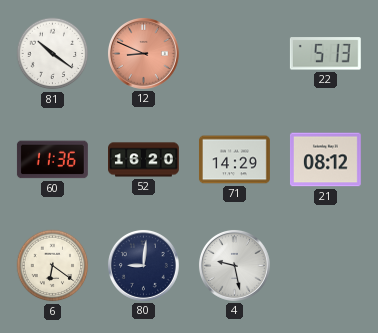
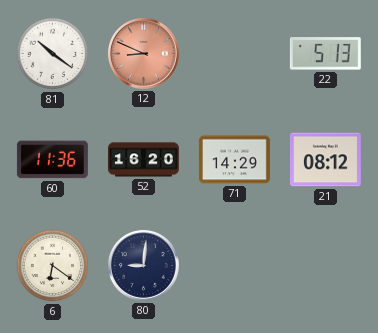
4: 9:28 -> none (234, 265)
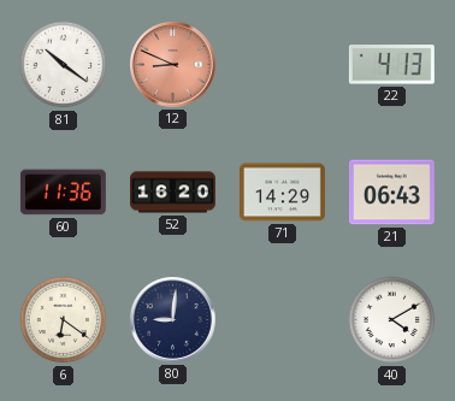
22: 5:13 -> 4:13 (391, 65)
21: 08:12 -> 06:43 (391, 193)
40: none -> 4:10 (392, 320)
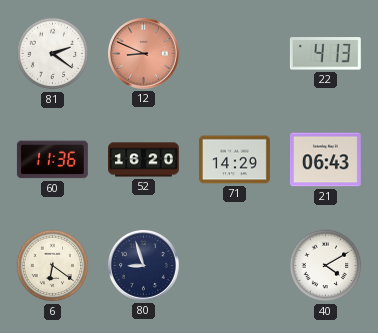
81: 10:21 -> 2:21 (53, 54)
80: 9:01 -> 8:57 (143, 265)
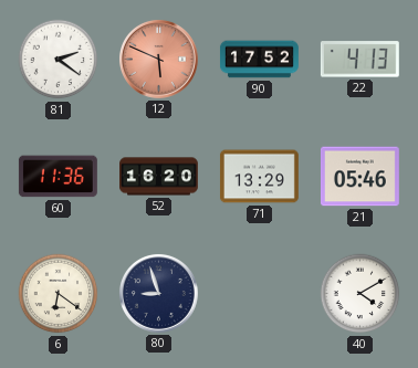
12: 8:49 -> 5:49 (158, 59)
90: none -> 17:52 (259, 60)
71: 14:29 -> 13:29 (259, 177)
21: 06:43 -> 05:46 (359, 177)
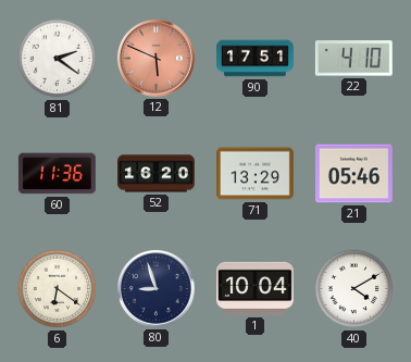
90: 17:52 -> 17:51 (254, 59)
22: 4:13 -> 4:10 (353, 59)
1: none -> 10:04 (254, 288)
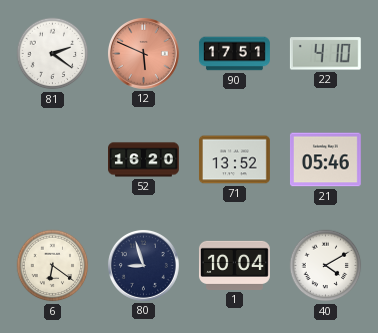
60: 11:36 -> none (57, 174)
71: 13:29 -> 13:52 (234, 160)
